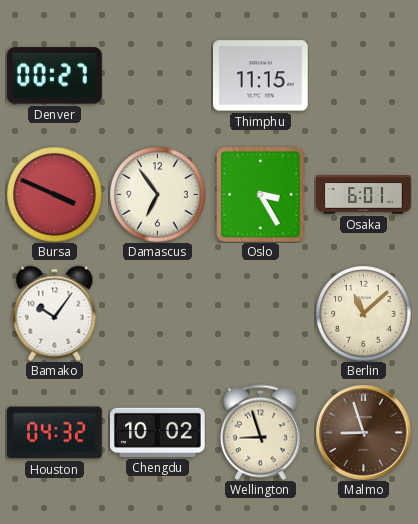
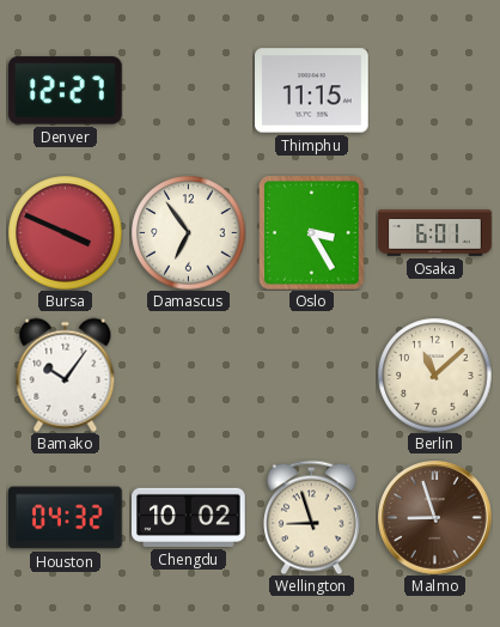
Denver: 00:27 -> 12:27 (66, 91)
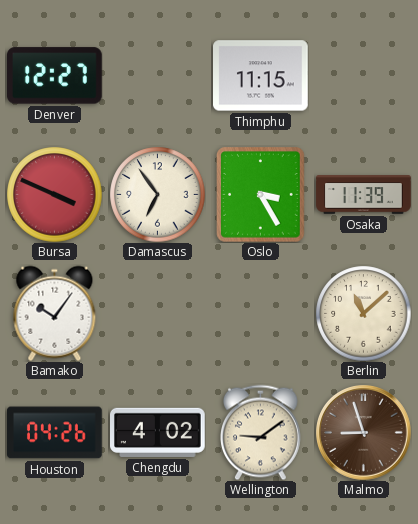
Osaka: 6:01 -> 11:39 (364, 195)
Houston: 04:32 -> 04:26 (55, 433)
Chengdu: 10:02 -> 4:02 (158, 432)
Wellington: 8:57 -> 9:09 (261, 432)
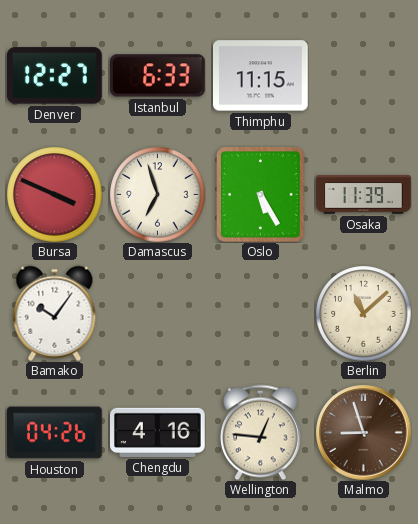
Istanbul: none -> 6:33 (158, 76)
Damascus: 6:54 -> 6:57 (157, 194)
Oslo: 3:25 -> 5:25 (261, 194)
Chengdu: 4:02 -> 4:16 (158, 432)
Wellington: 9:09 -> 12:46 (261, 432)
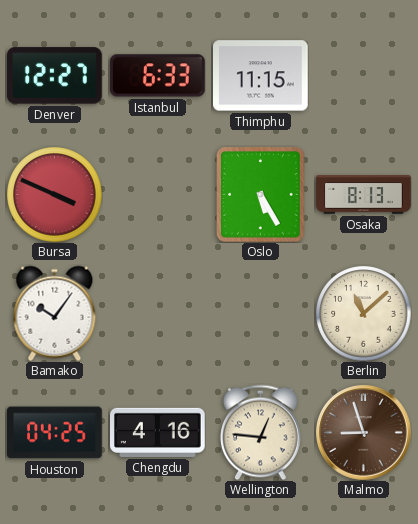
Damascus: 6:57 -> none (157, 194)
Osaka: 11:39 -> 8:13 (364, 195)
Houston: 04:26 -> 04:25 (55, 433)
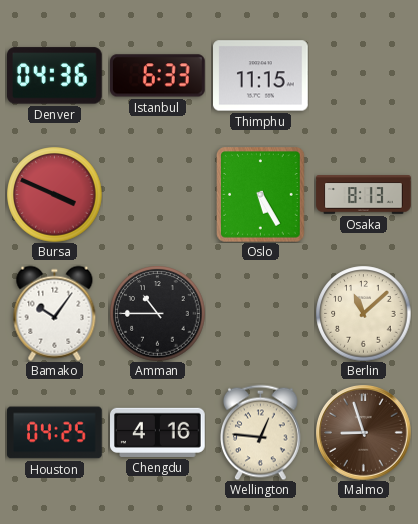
Denver: 12:27 -> 04:36 (55, 76)
Amman: none -> 10:45 (157, 313)
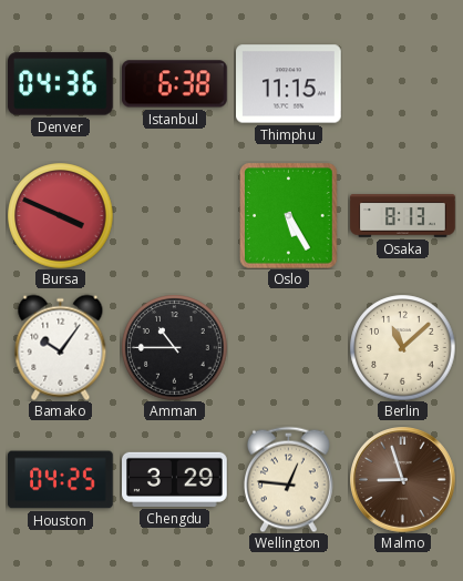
Istanbul: 6:33 -> 6:38 (175, 84)
Chengdu: 4:16 -> 3:29 (175, 479)
